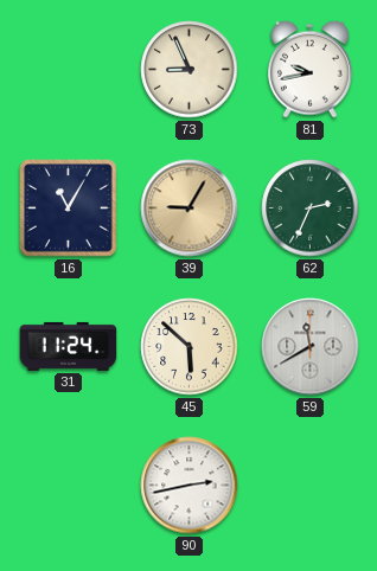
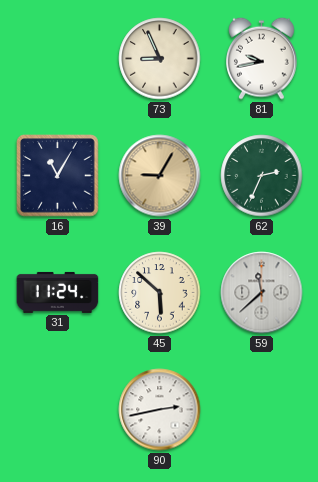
59: 11:40 -> 11:38 (262, 293)
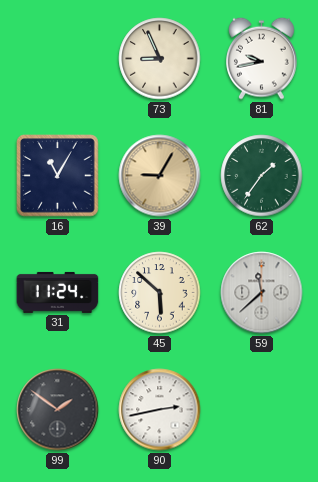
62: 2:34 -> 1:36 (262, 176)
99: none -> 1:51 (58, 410)
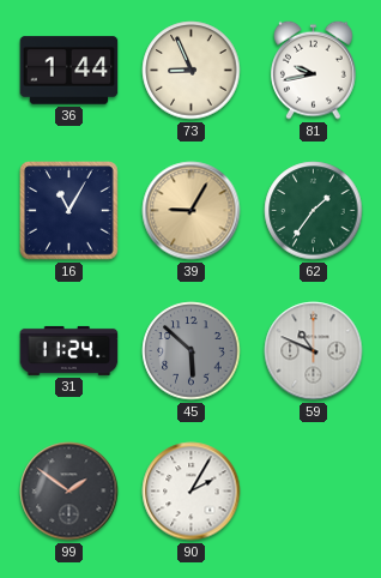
36: none -> 1:44 (69, 71)
45 dial: cream -> grey (192, 351)
59: 11:38 -> 10:49 (314, 351)
90: 2:43 -> 2:05 (192, 492)
